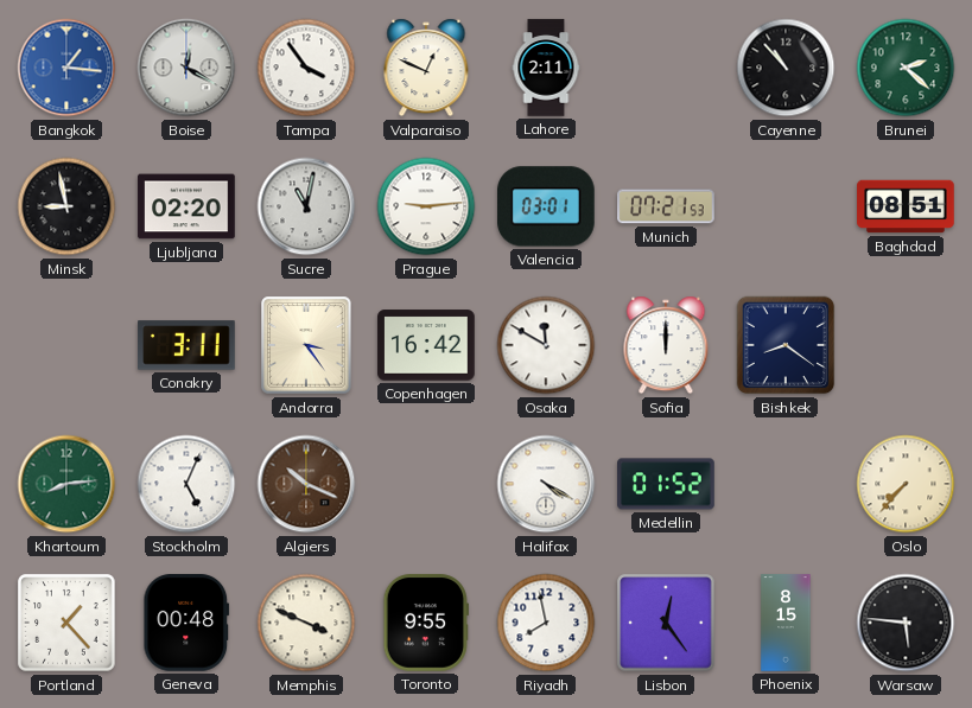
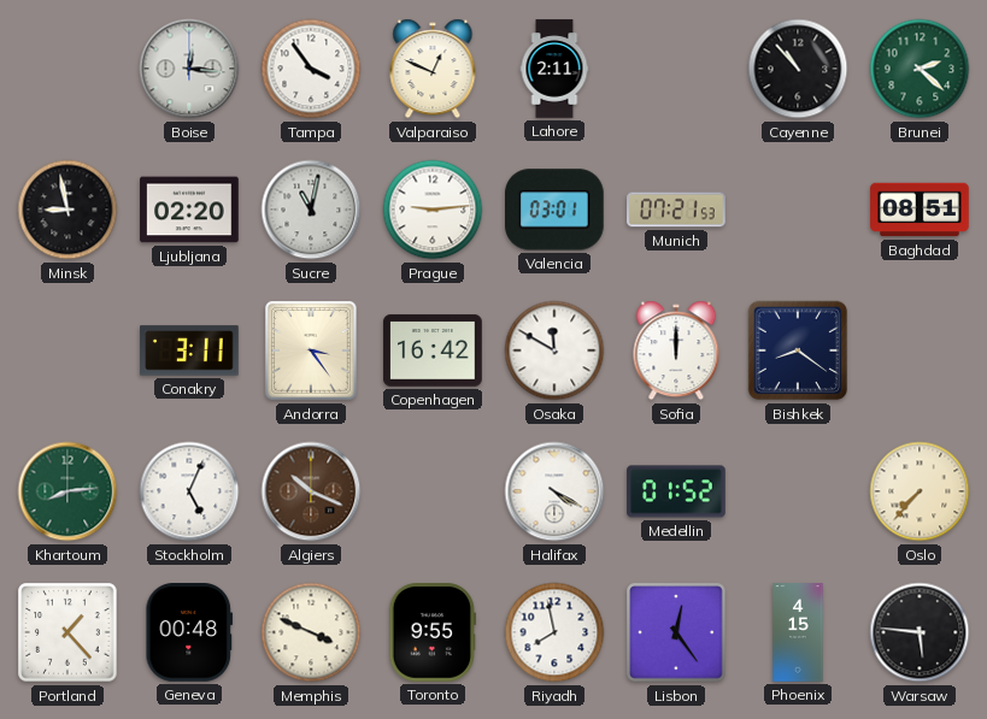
Bangkok: 1:16 -> none (66, 68)
Boise: 12:20 -> 12:16 (189, 69)
Phoenix: 8:15 -> 4:15 (798, 632)
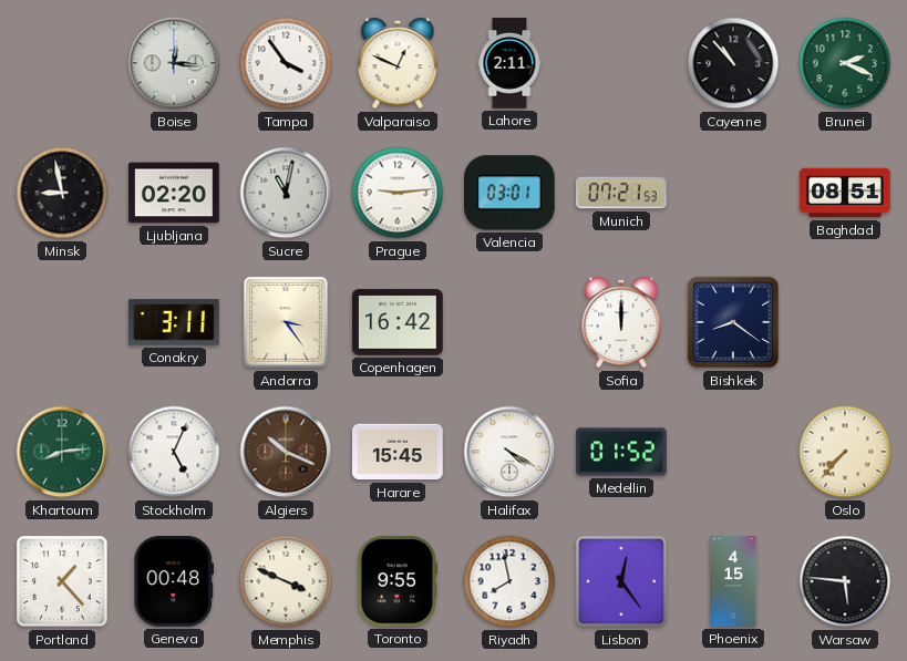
Brunei: 2:22 -> 2:19 (845, 63)
Osaka: 11:50 -> none (554, 350)
Harare: none -> 15:45 (398, 452)
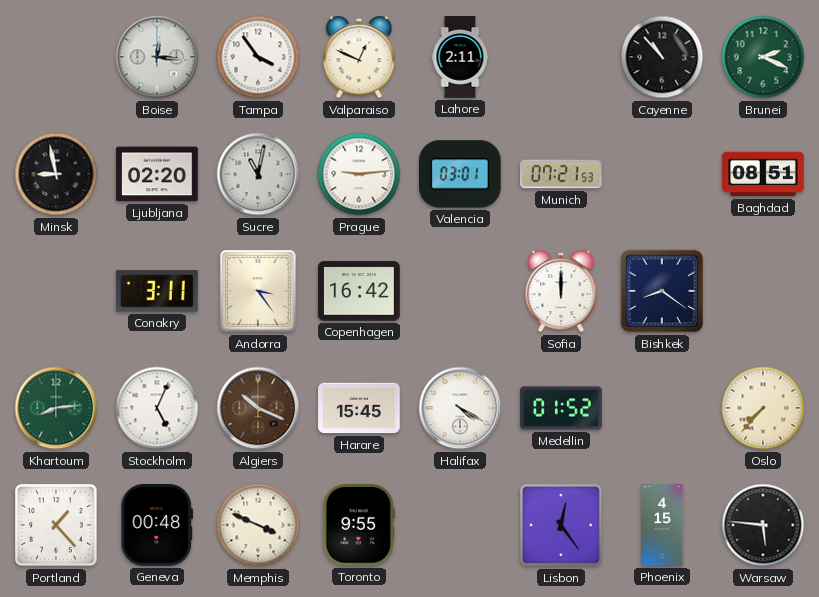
Riyadh: 7:58 -> none (509, 581)
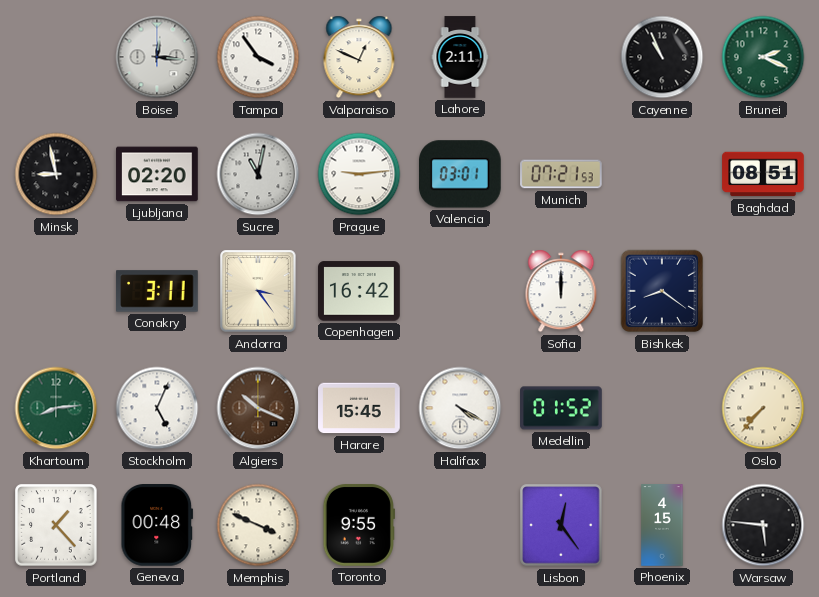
Cayenne: 10:53 -> 10:56 (662, 57)
